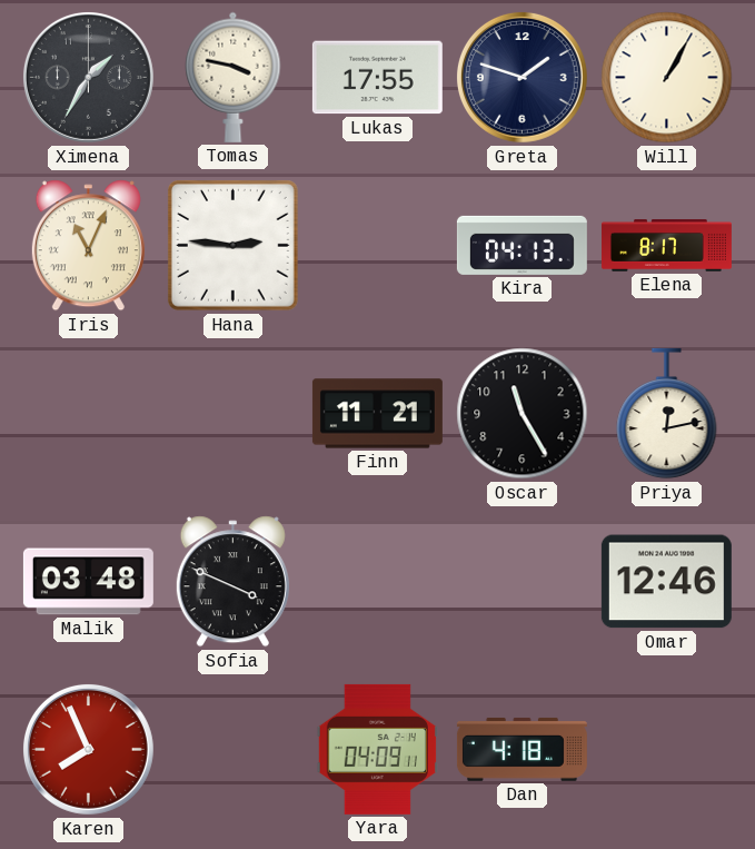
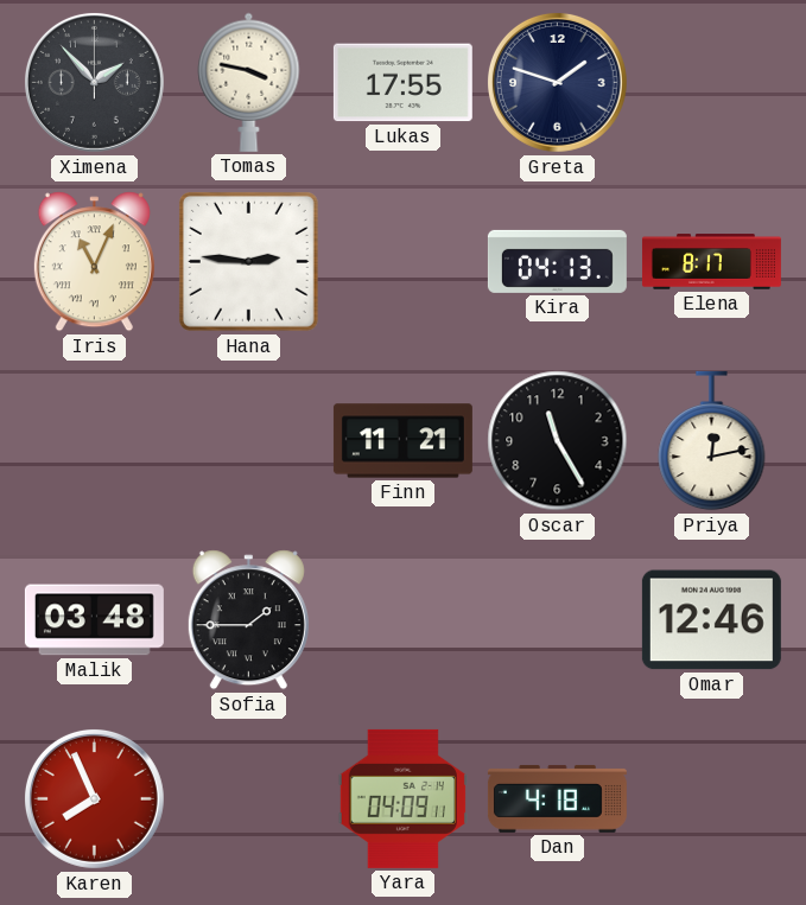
Ximena: 1:35 -> 1:53 (94, 82)
Will: 1:05 -> none (667, 78)
Sofia: 3:49 -> 1:45 (248, 620)
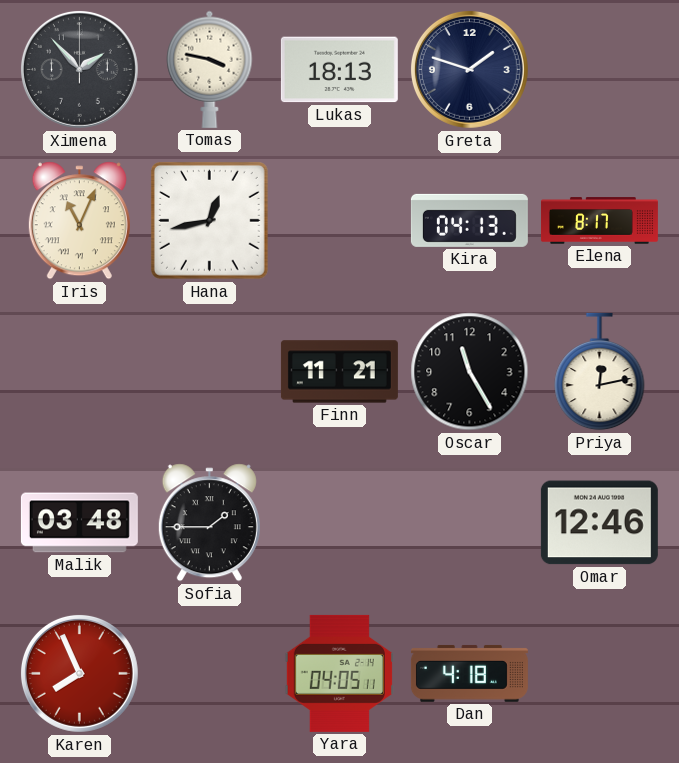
Lukas: 17:55 -> 18:13 (339, 70)
Hana: 2:46 -> 12:43 (209, 220)
Yara: 04:09 -> 04:05 (339, 673)
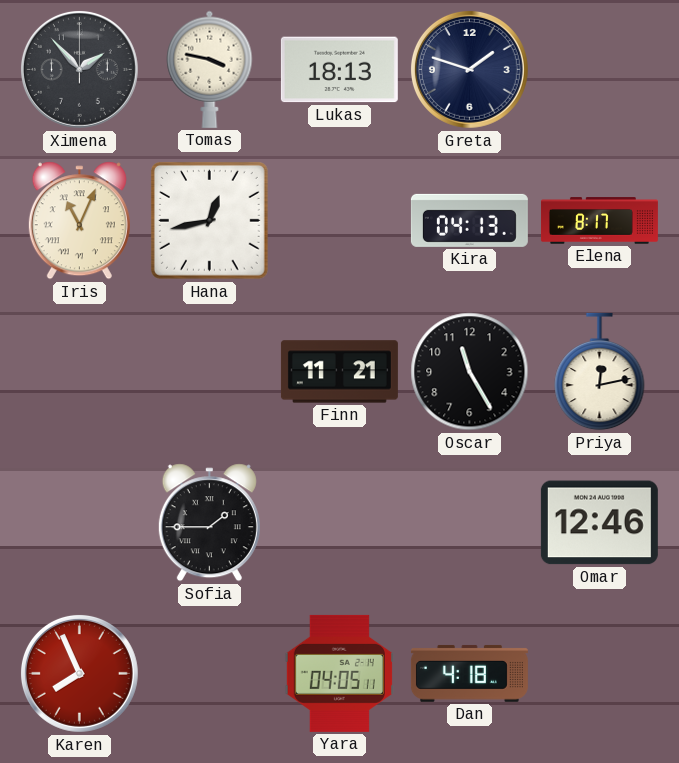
Malik: 03:48 -> none (79, 523)
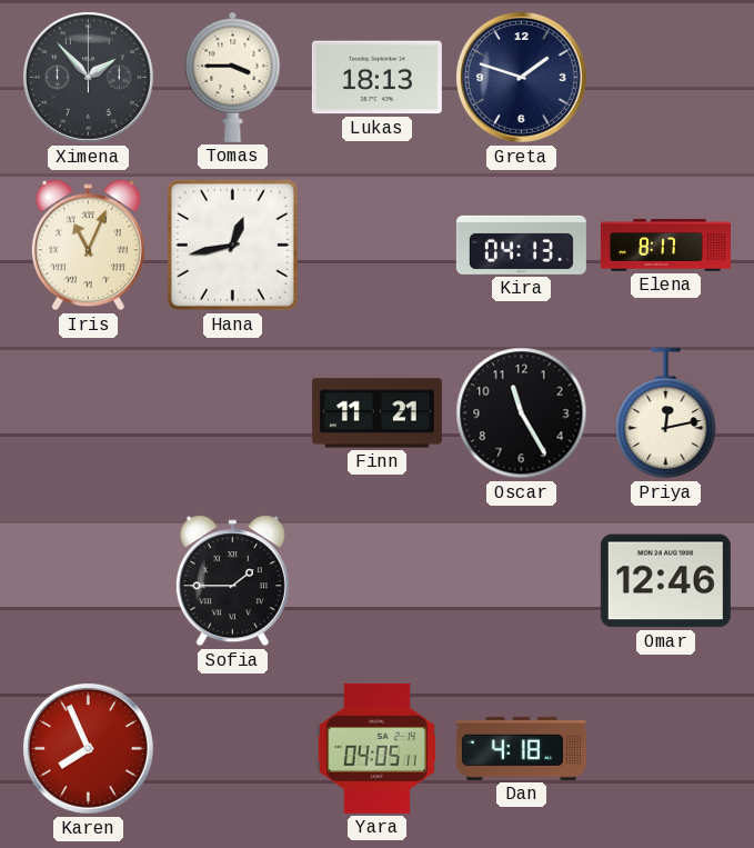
Tomas: 3:47 -> 3:45 (233, 77)
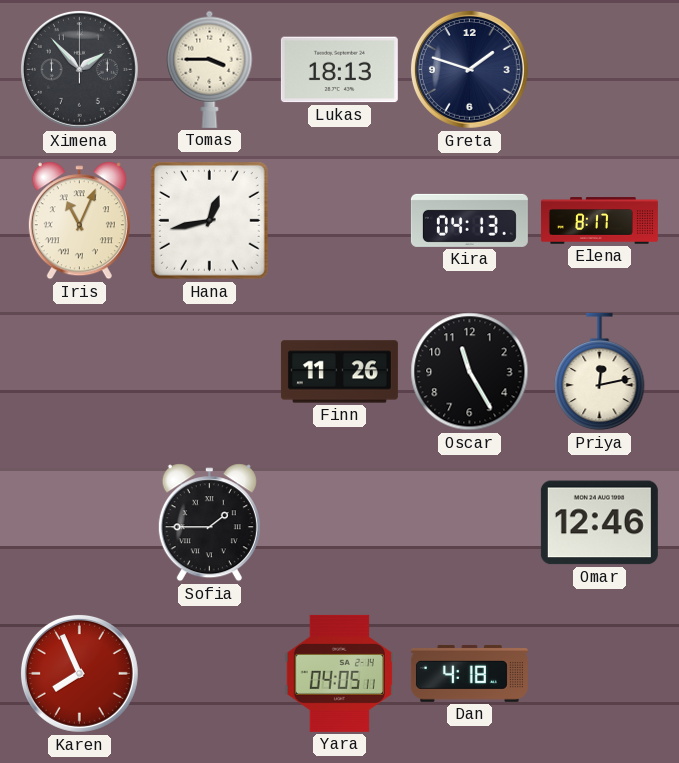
Finn: 11:21 -> 11:26 (339, 372)
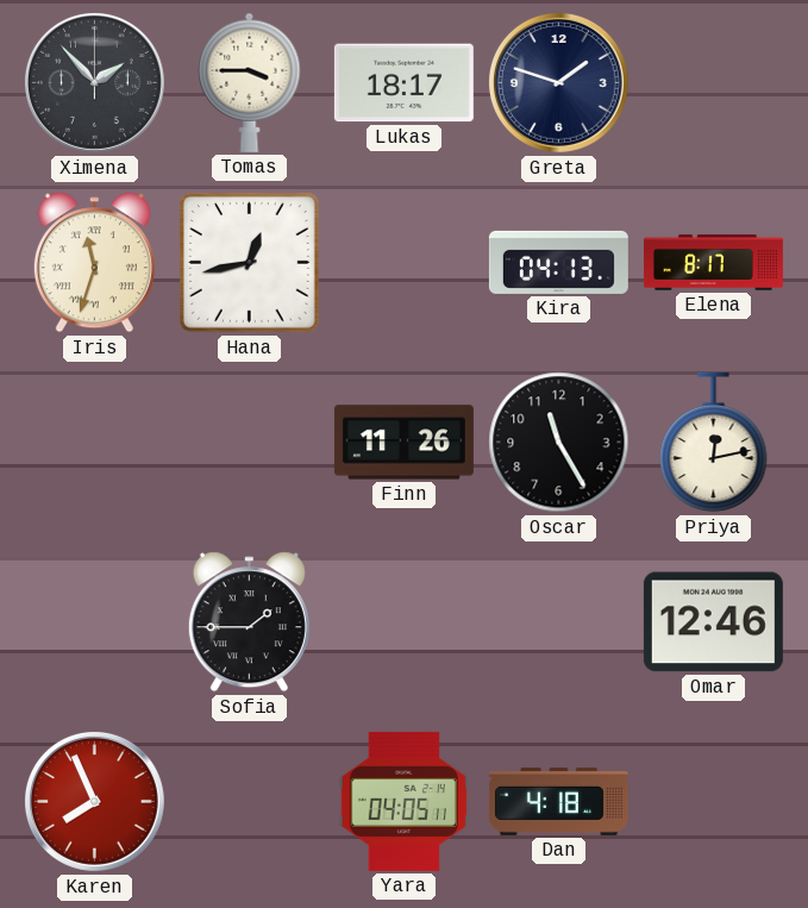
Lukas: 18:13 -> 18:17 (403, 83)
Iris: 11:04 -> 11:33 (94, 263)
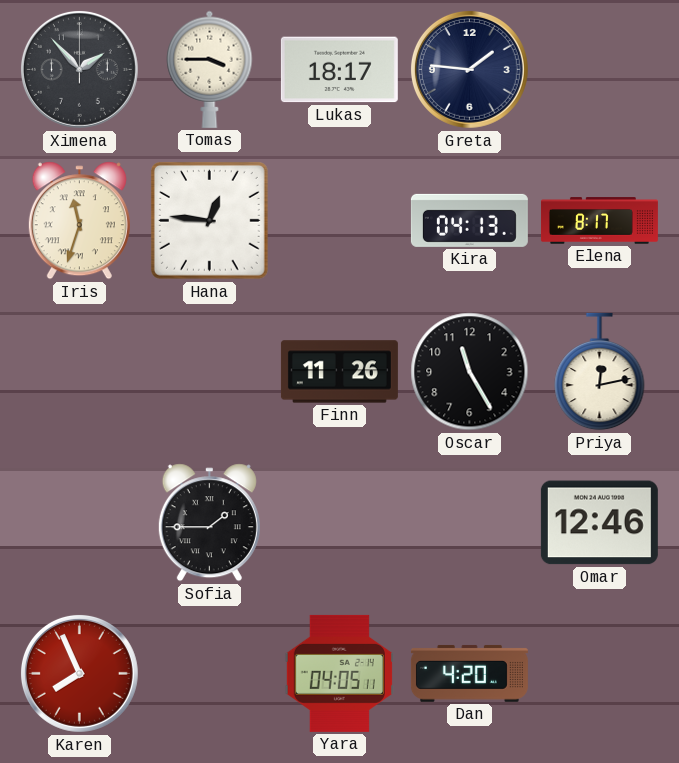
Greta: 1:48 -> 1:46 (469, 69)
Hana: 12:43 -> 12:46 (209, 220)
Dan: 4:18 -> 4:20 (469, 673)
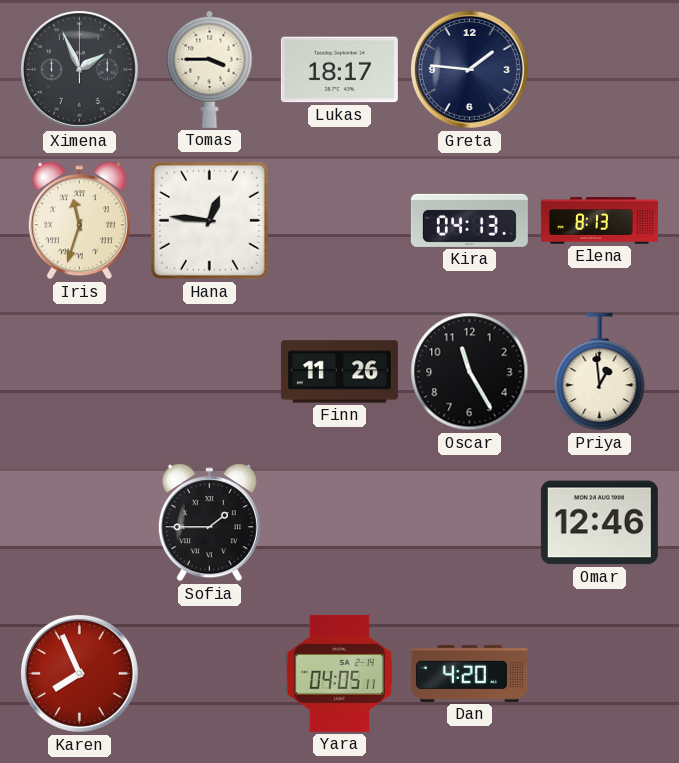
Ximena: 1:53 -> 1:56 (79, 69)
Elena: 8:17 -> 8:13 (599, 221)
Priya: 12:13 -> 12:59 (600, 372)
